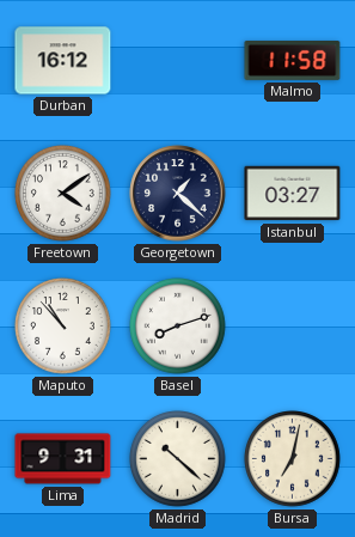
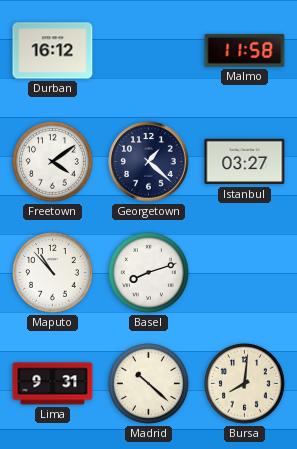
Bursa: 7:02 -> 8:01 (245, 384)
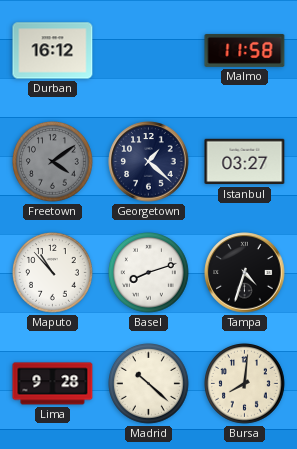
Freetown dial: white -> grey (53, 162)
Tampa: none -> 4:33 (245, 273)
Lima: 9:31 -> 9:28 (53, 384)
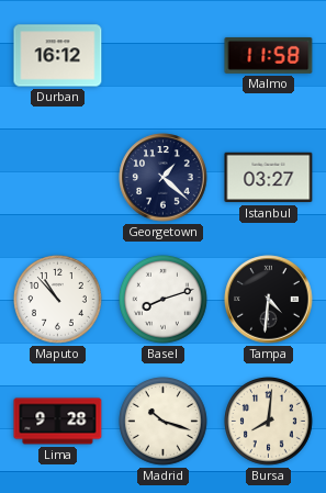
Freetown: 4:09 -> none (53, 162)
Tampa: 4:33 -> 4:31 (269, 300)
Madrid: 10:22 -> 10:18 (164, 422)
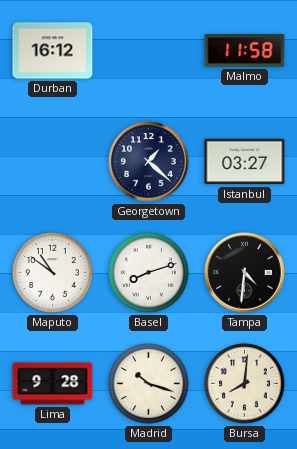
Maputo: 10:53 -> 10:51 (53, 273)
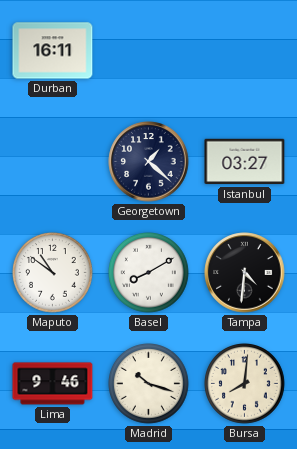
Durban: 16:12 -> 16:11 (53, 51)
Malmo: 11:58 -> none (245, 50)
Basel: 8:12 -> 8:10 (149, 273)
Lima: 9:28 -> 9:46 (53, 384)
